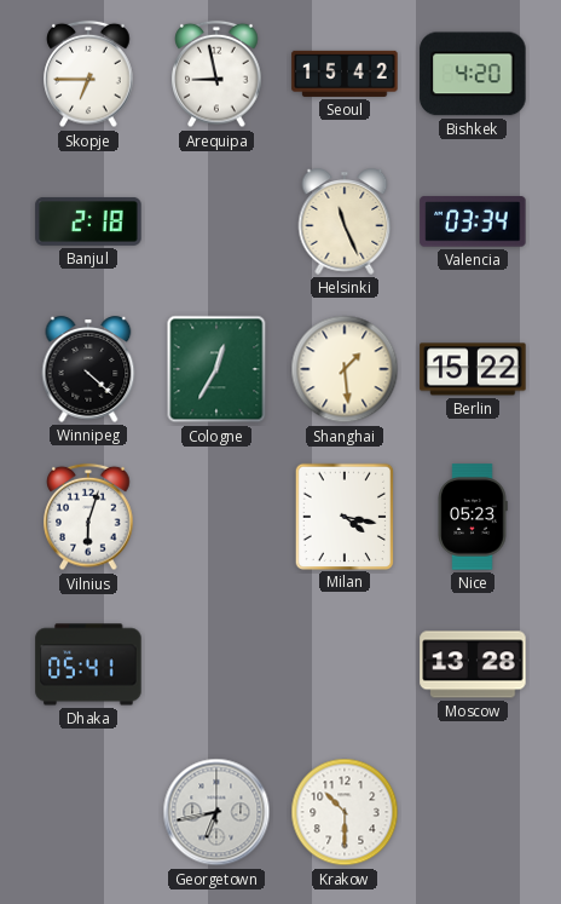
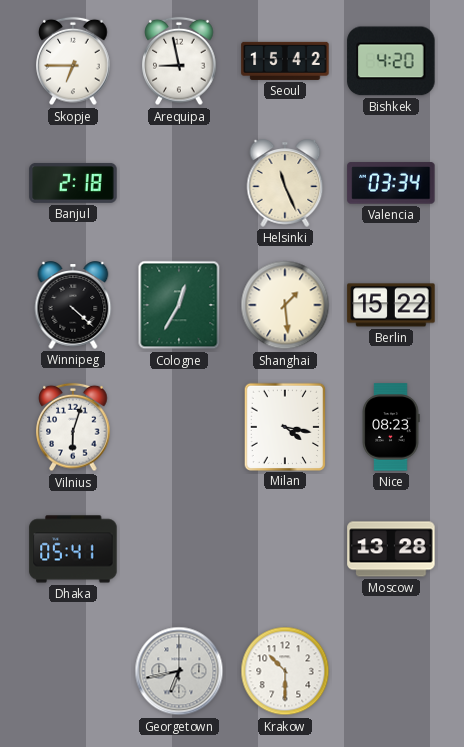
Nice: 05:23 -> 08:23 (391, 427)
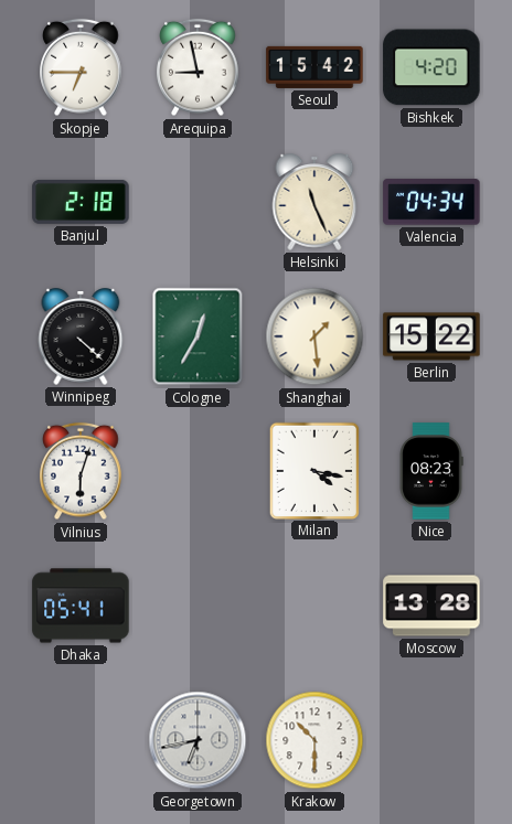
Valencia: 03:34 -> 04:34 (431, 202)
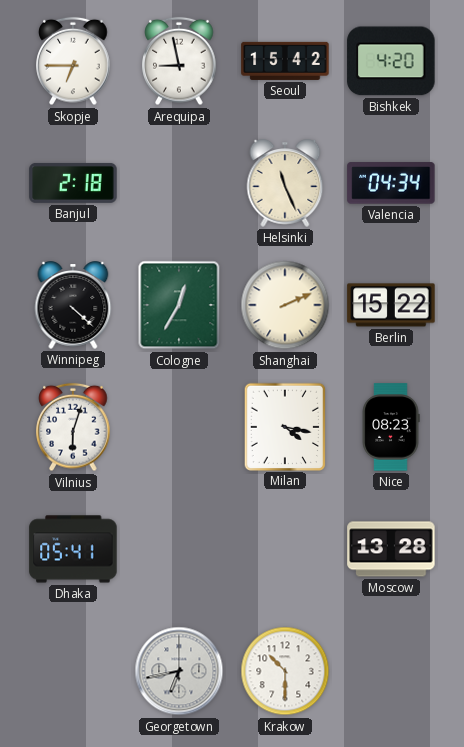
Shanghai: 1:29 -> 2:11 (285, 305)
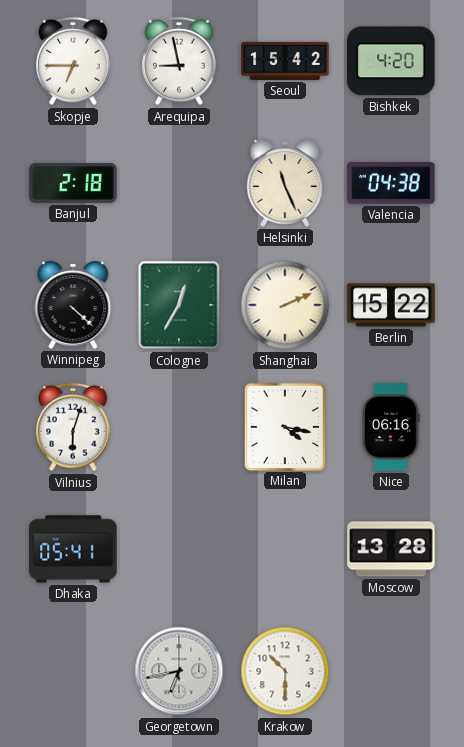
Valencia: 04:34 -> 04:38 (391, 183)
Nice: 08:23 -> 06:16 (391, 427)
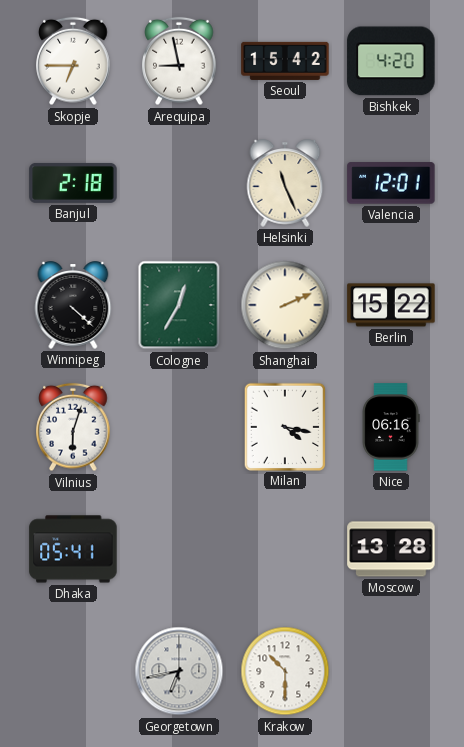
Valencia: 04:38 -> 12:01 (391, 183)
